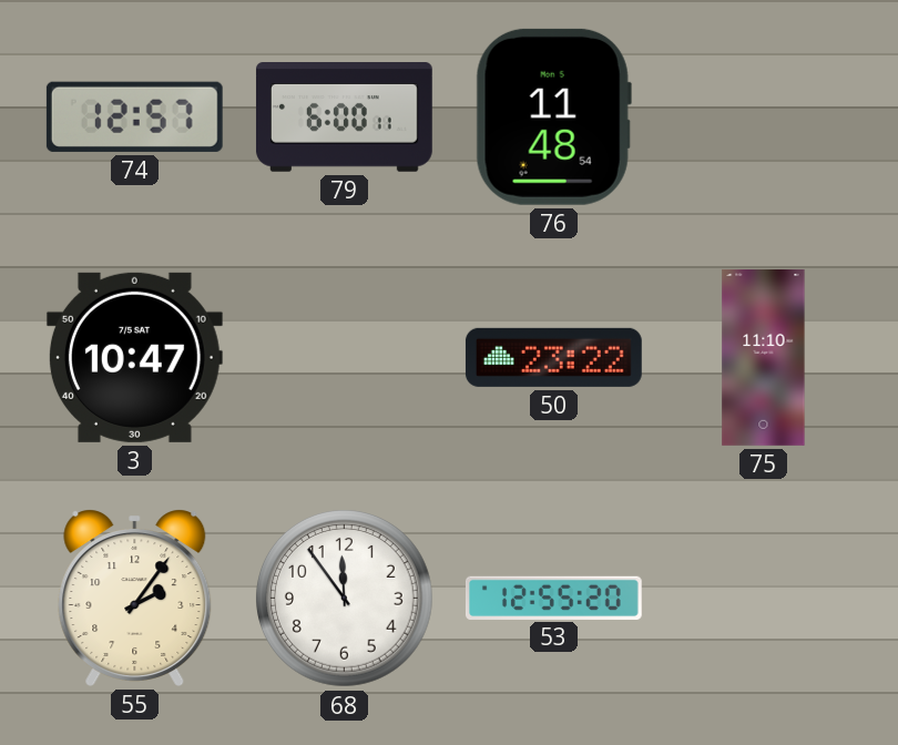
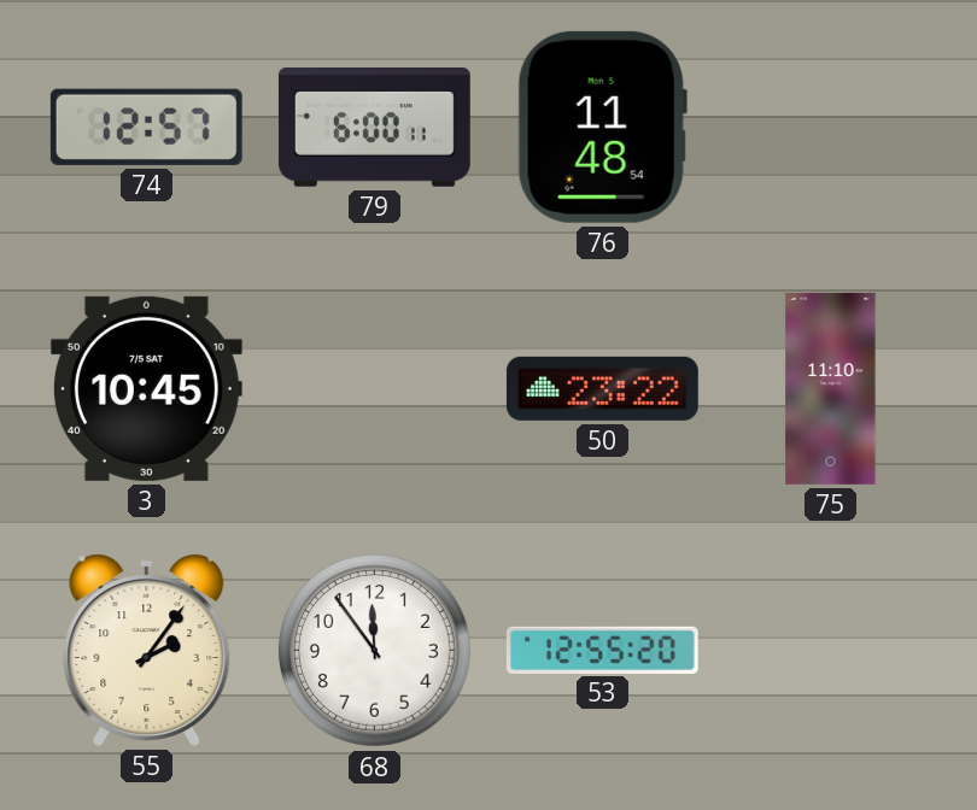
3: 10:47 -> 10:45 (146, 388)
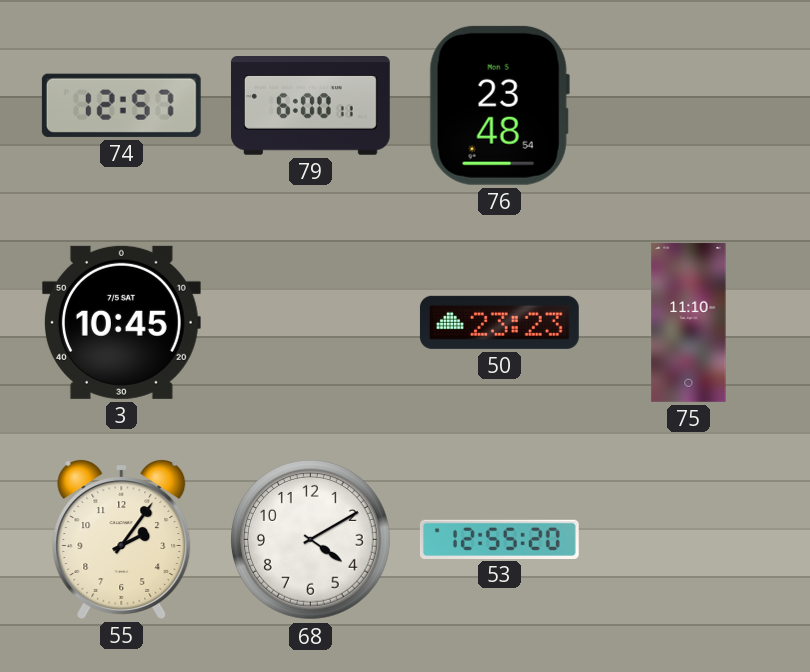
76: 11:48 -> 23:48 (499, 105)
50: 23:22 -> 23:23 (499, 322)
68: 11:54 -> 4:10 (311, 540)
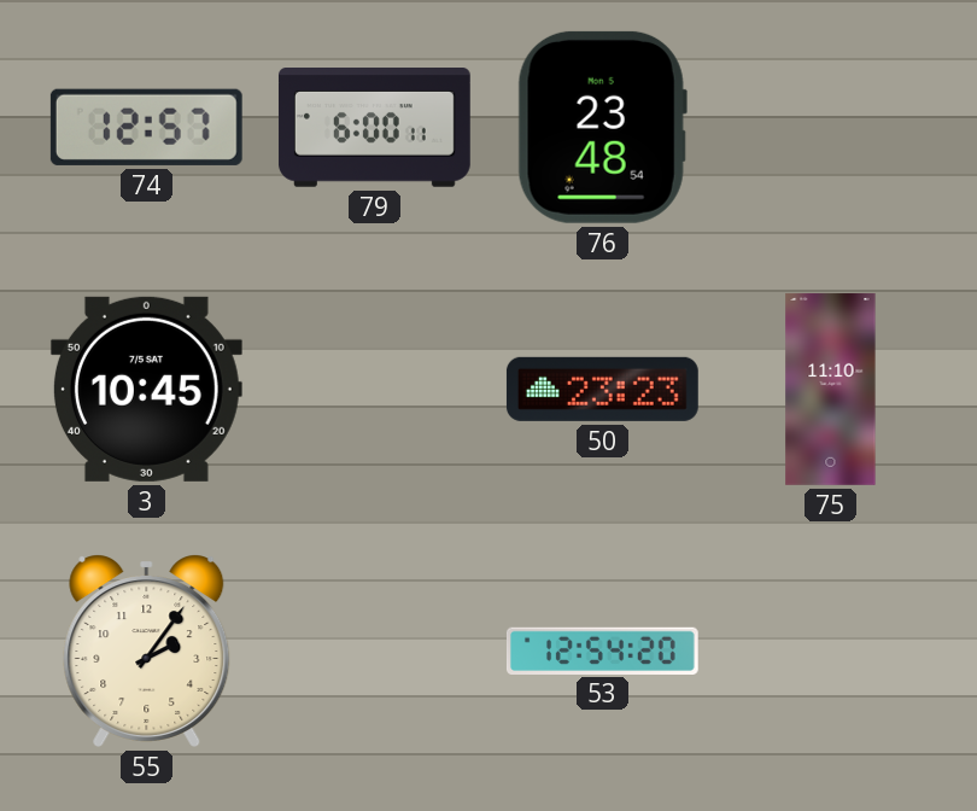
68: 4:10 -> none (311, 540)
53: 12:55 -> 12:54 (602, 650)
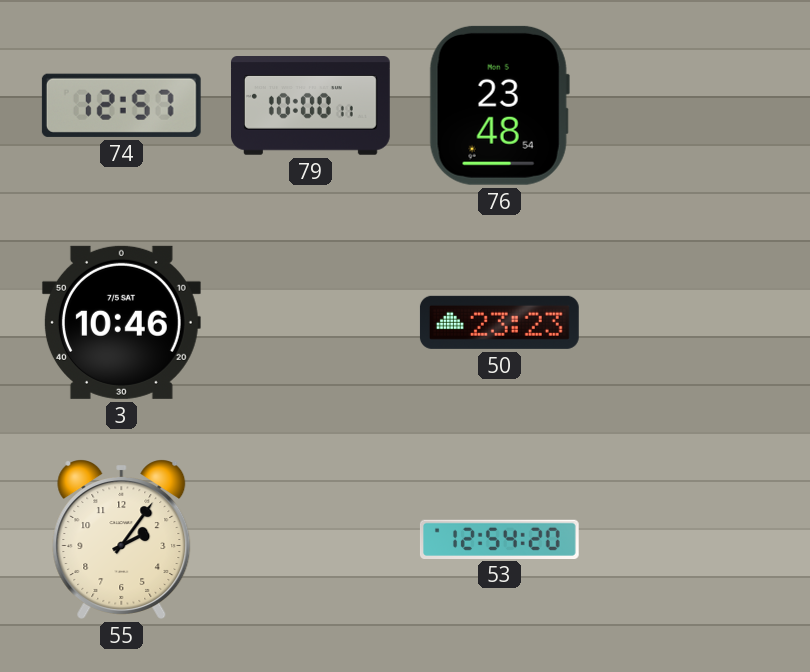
79: 6:00 -> 10:00 (310, 106)
3: 10:45 -> 10:46 (121, 322)
75: 11:10 -> none (831, 390)
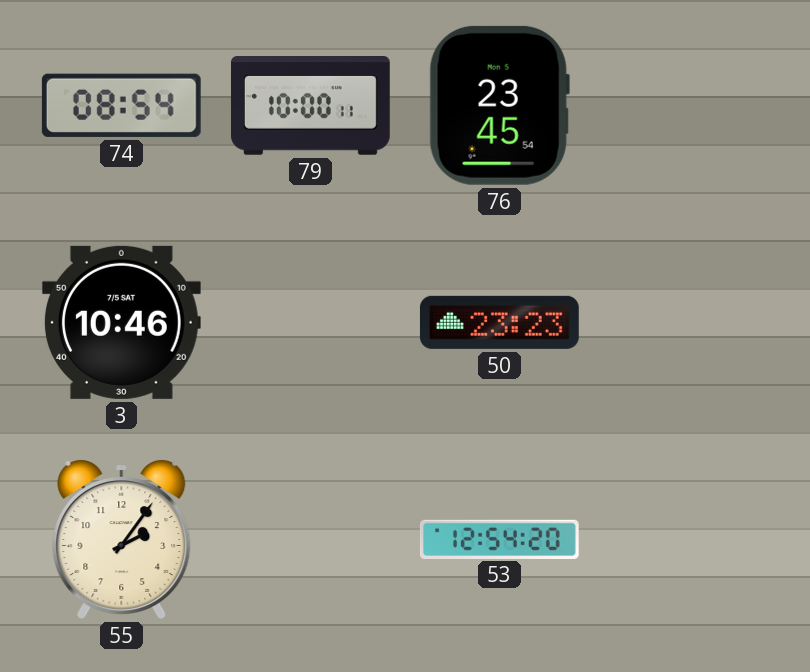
74: 12:57 -> 08:54 (121, 105)
76: 23:48 -> 23:45 (499, 105)
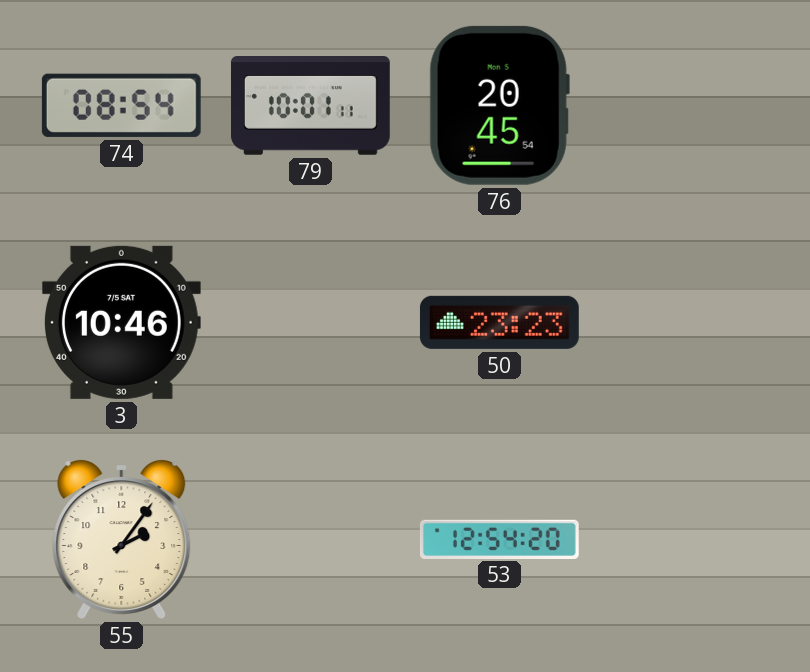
79: 10:00 -> 10:01 (310, 106)
76: 23:45 -> 20:45 (499, 105)
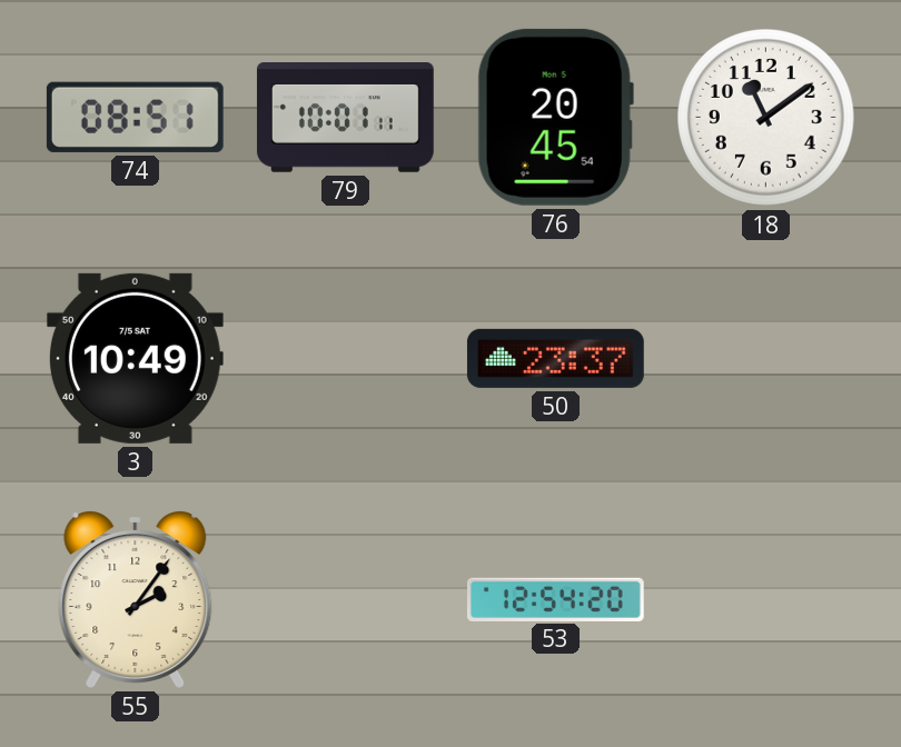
74: 08:54 -> 08:51 (135, 117)
18: none -> 11:09 (766, 118)
3: 10:46 -> 10:49 (135, 358)
50: 23:23 -> 23:37 (555, 358)
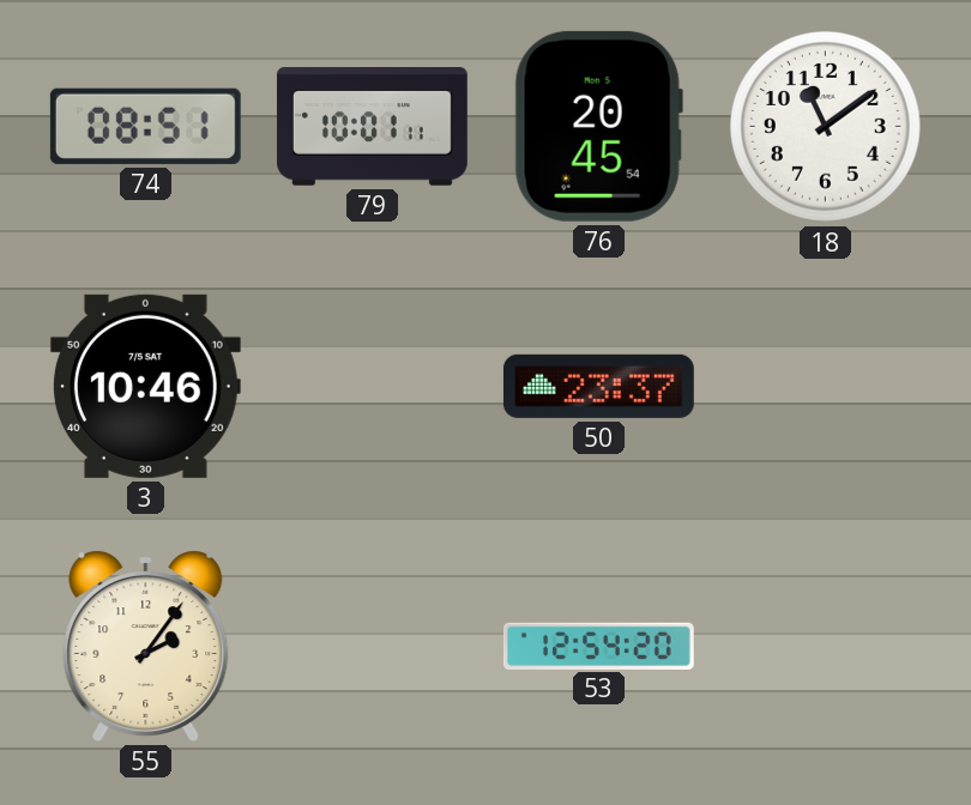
3: 10:49 -> 10:46 (145, 386)
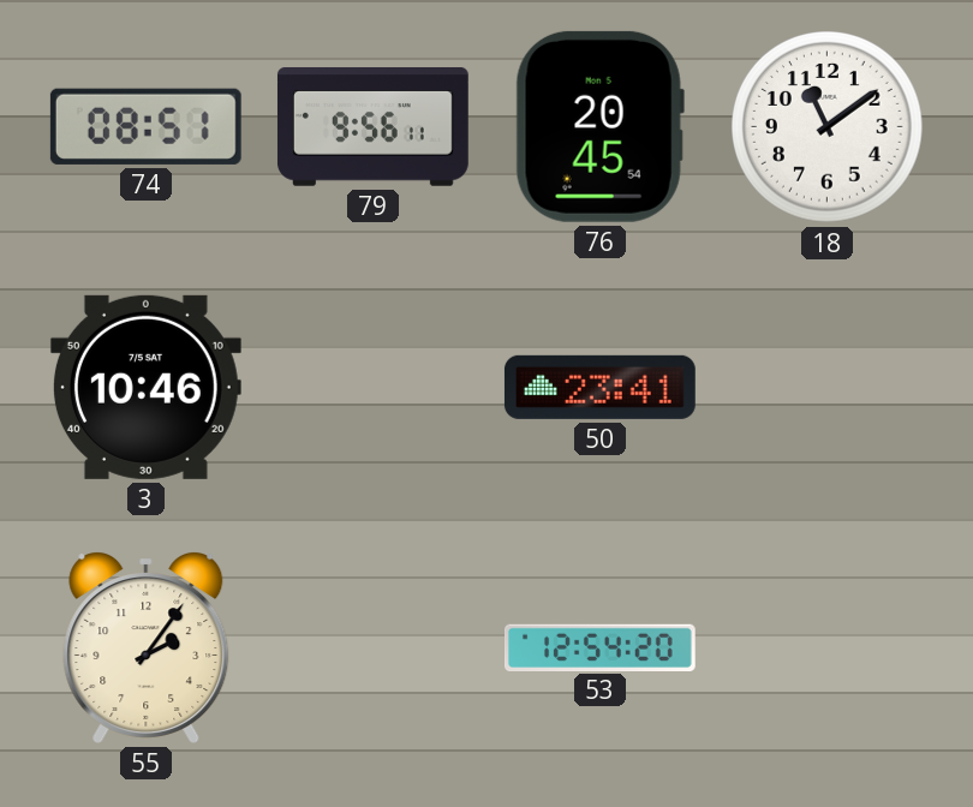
79: 10:01 -> 9:56 (372, 127)
50: 23:37 -> 23:41 (599, 387)
